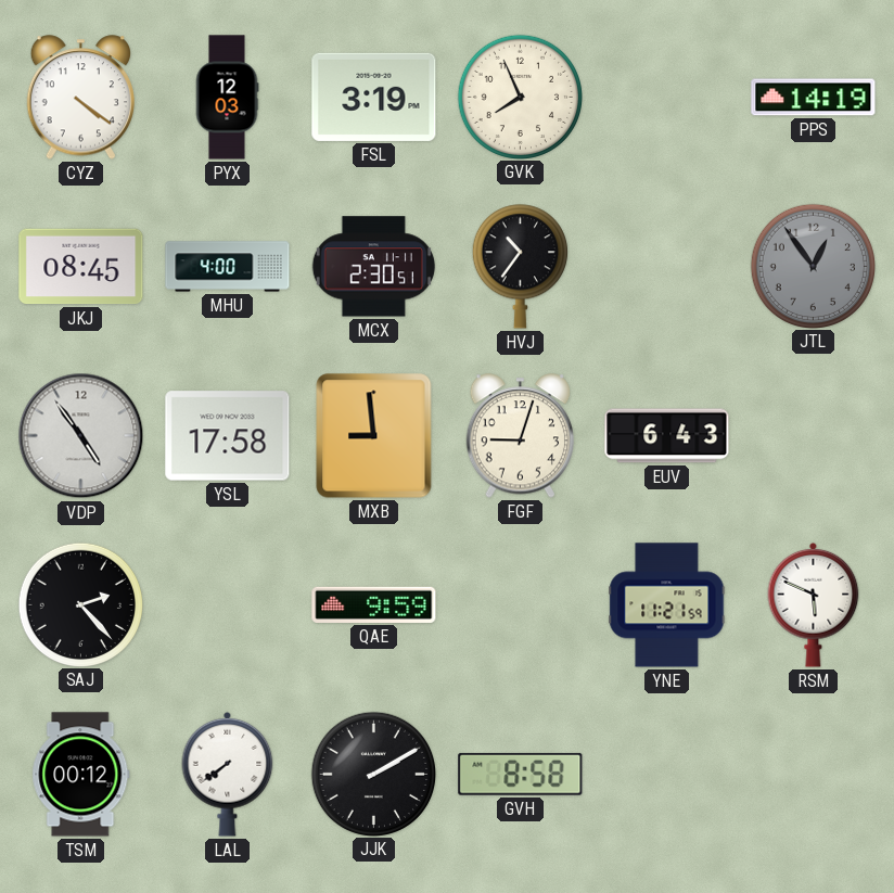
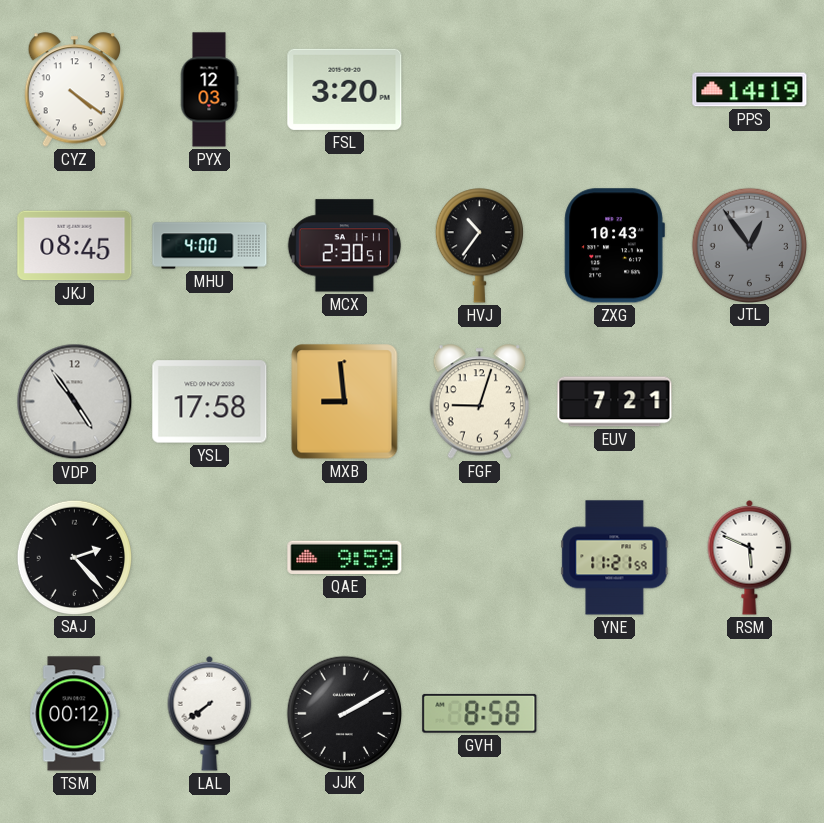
FSL: 3:19 -> 3:20 (345, 89)
GVK: 7:56 -> none (520, 97)
ZXG: none -> 10:43 (614, 246)
EUV: 6:43 -> 7:21 (615, 402)
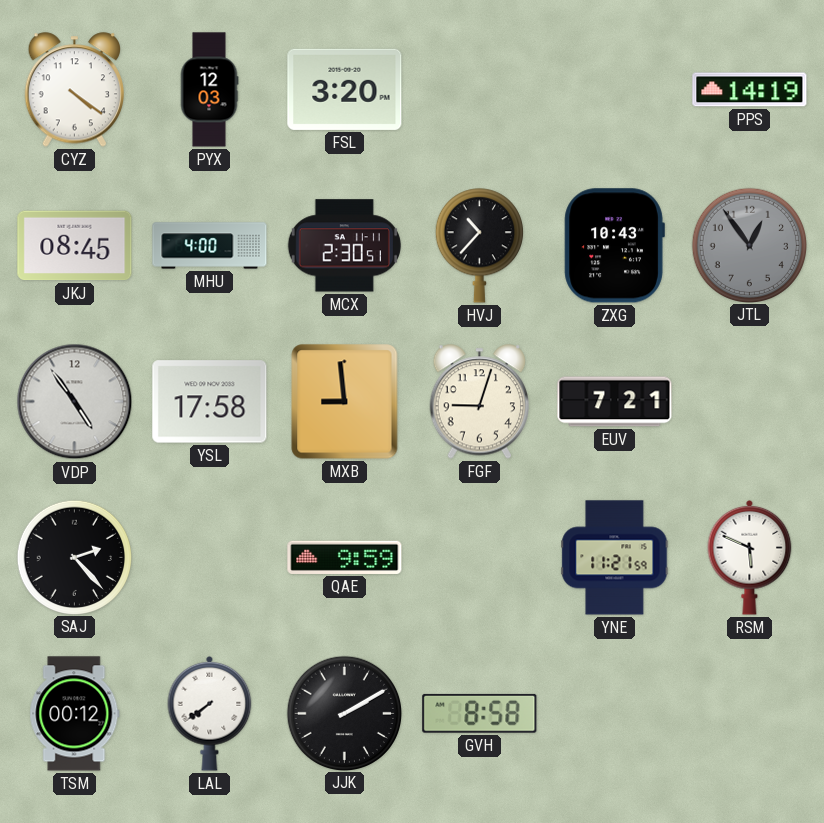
HVJ: 10:36 -> 10:37 (479, 246)
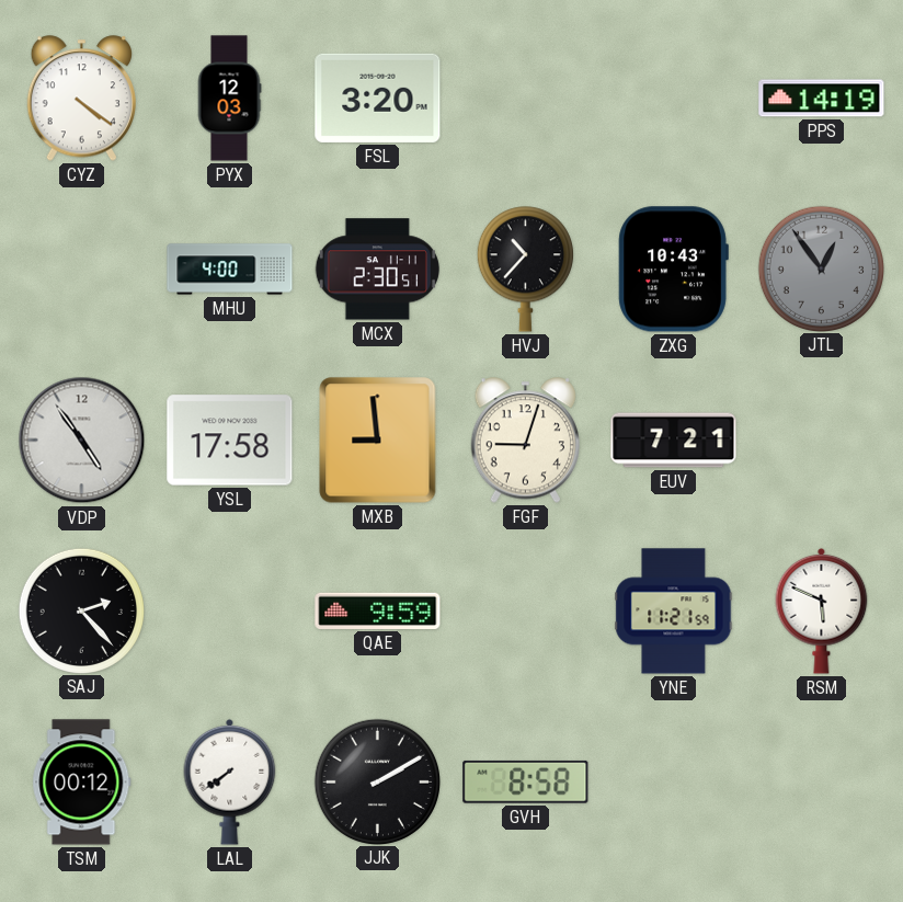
JKJ: 08:45 -> none (75, 246)
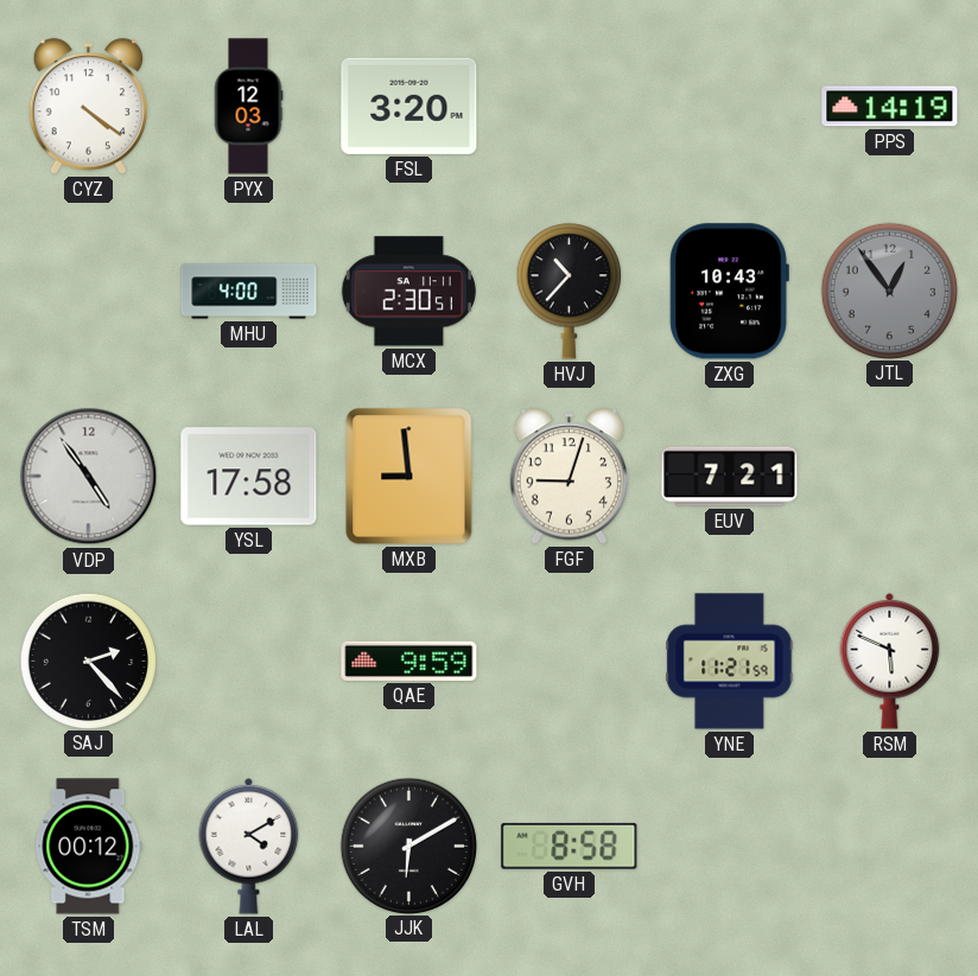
LAL: 7:39 -> 4:10 (249, 846)
JJK: 2:10 -> 6:10 (408, 846)
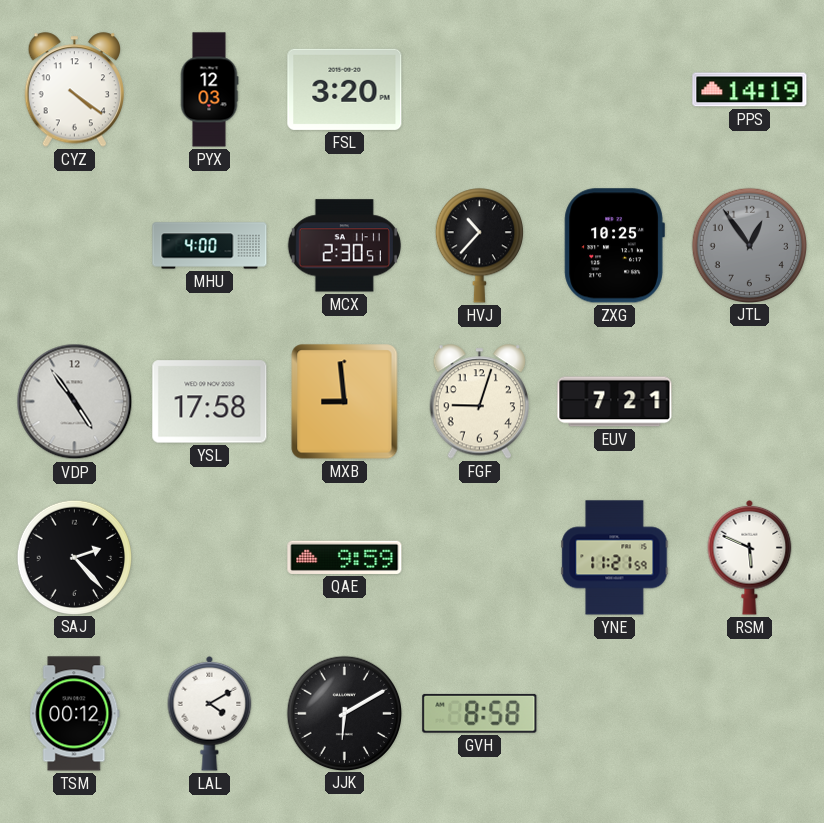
ZXG: 10:43 -> 10:25 (614, 246)
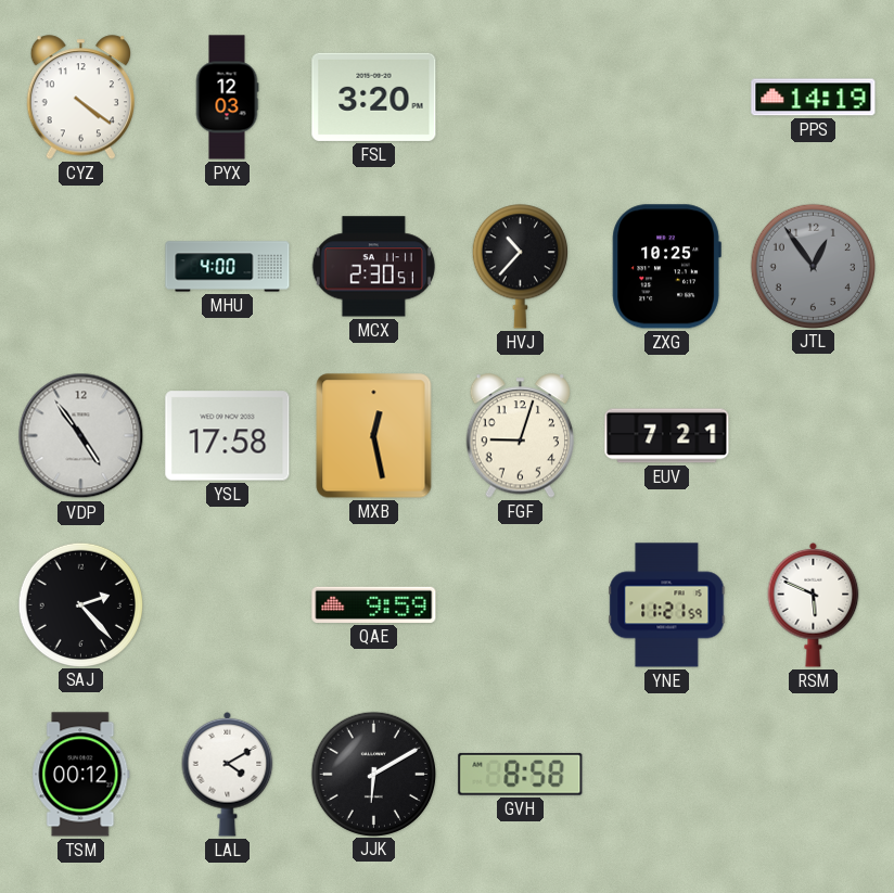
MXB: 8:59 -> 12:28 (374, 436)
